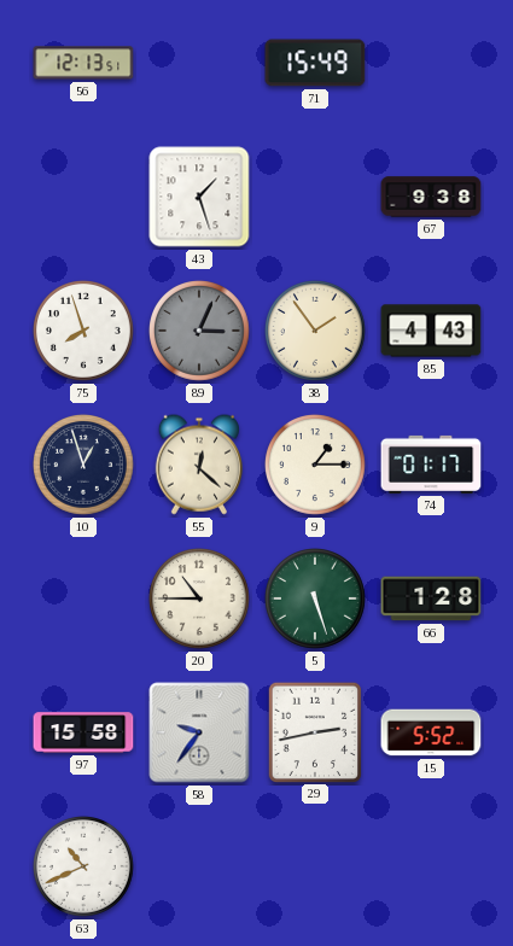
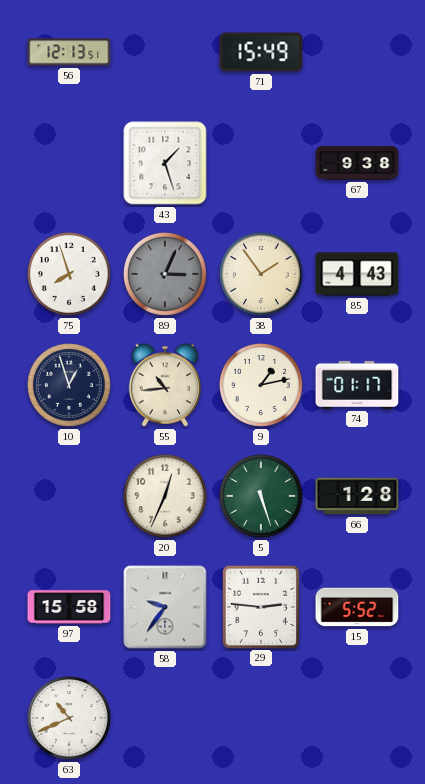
55: 12:22 -> 10:44 (164, 385)
9: 1:15 -> 1:13 (262, 386)
20: 10:45 -> 12:34 (166, 497)
29: 2:43 -> 2:46 (260, 606)
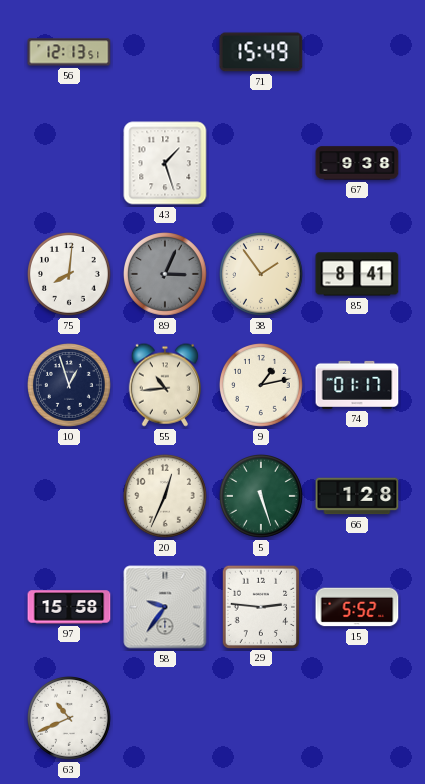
75: 7:57 -> 8:01 (70, 275)
85: 4:43 -> 8:41 (357, 274)
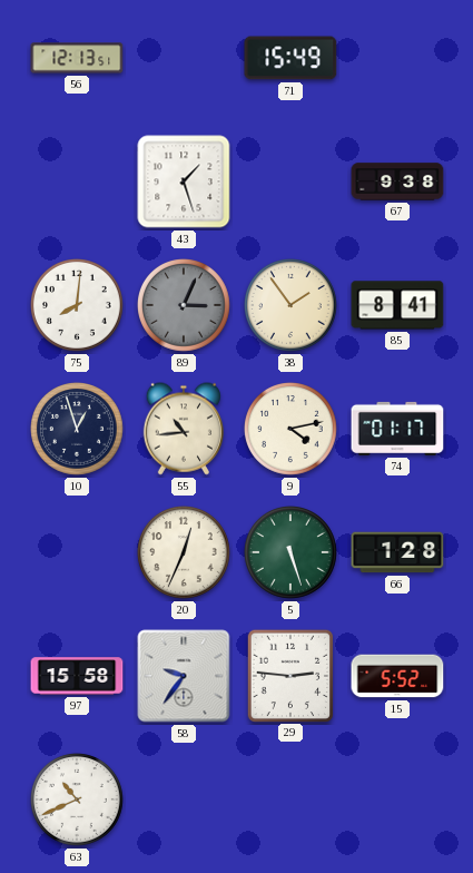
9: 1:13 -> 4:13 (292, 430)
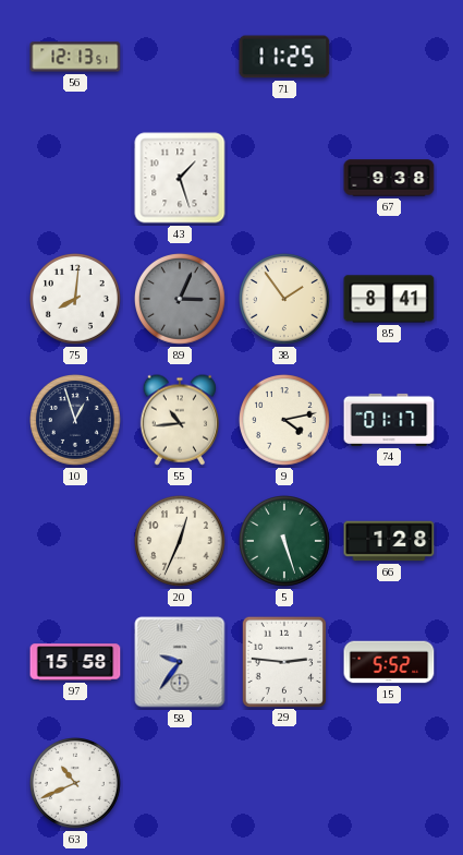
71: 15:49 -> 11:25 (284, 57)
